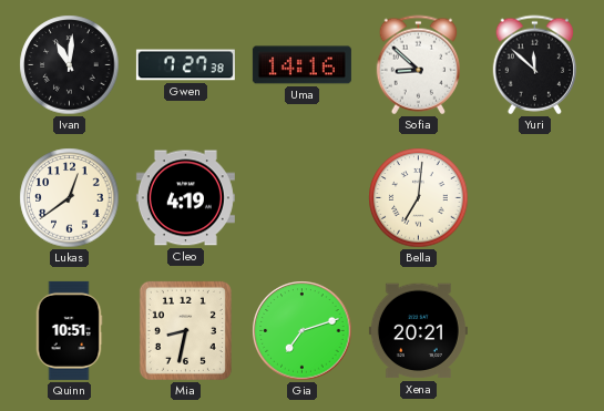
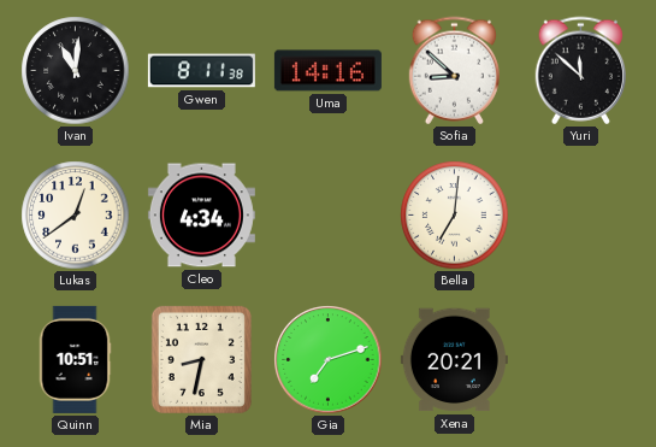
Gwen: 7:27 -> 8:11 (201, 71)
Cleo: 4:19 -> 4:34 (201, 216)
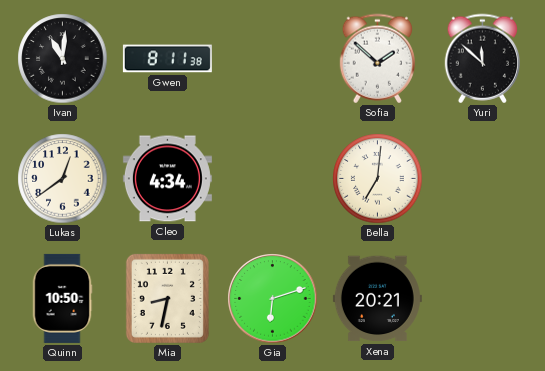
Uma: 14:16 -> none (327, 71)
Sofia: 8:52 -> 1:52 (377, 59)
Quinn: 10:51 -> 10:50 (62, 298)
Gia: 7:12 -> 6:12 (273, 299)
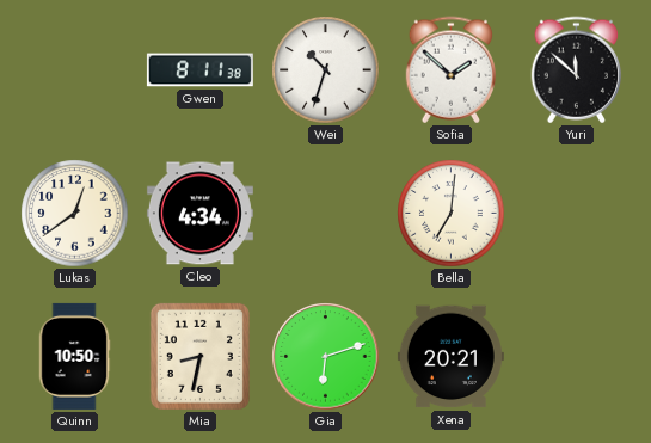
Ivan: 11:01 -> none (63, 59)
Wei: none -> 10:33 (326, 70)
